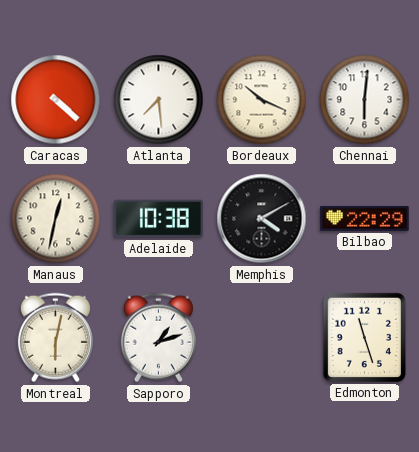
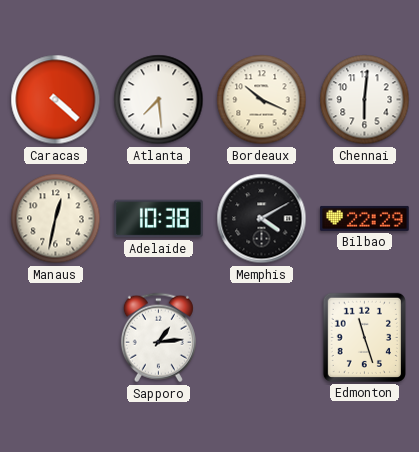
Montreal: 6:02 -> none (55, 338)
Sapporo: 1:12 -> 1:14 (158, 338)
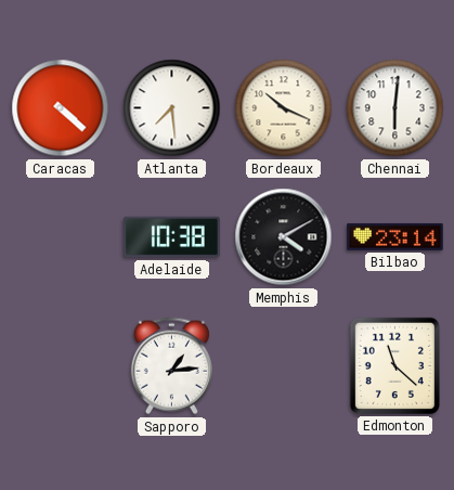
Manaus: 12:32 -> none (56, 219)
Bilbao: 22:29 -> 23:14 (395, 236)
Edmonton: 11:27 -> 11:22 (394, 365)
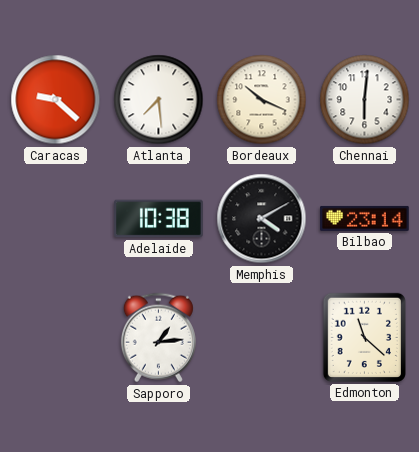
Caracas: 4:22 -> 9:22 (56, 100)
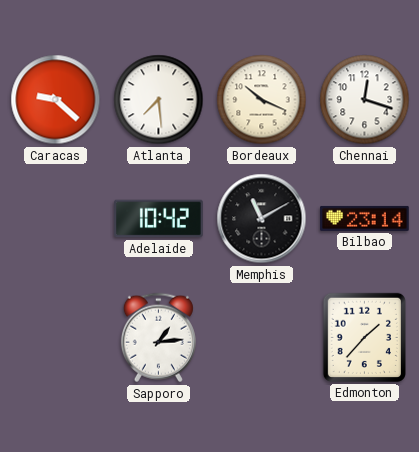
Chennai: 6:01 -> 12:18 (365, 100)
Adelaide: 10:38 -> 10:42 (159, 219)
Memphis: 4:10 -> 11:10 (262, 219)
Edmonton: 11:22 -> 1:37 (364, 337)
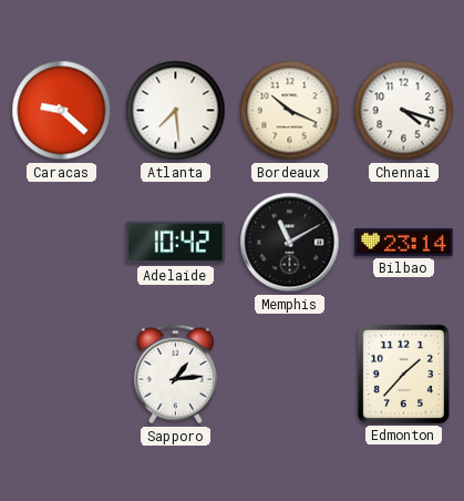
Chennai: 12:18 -> 4:18 (404, 111)
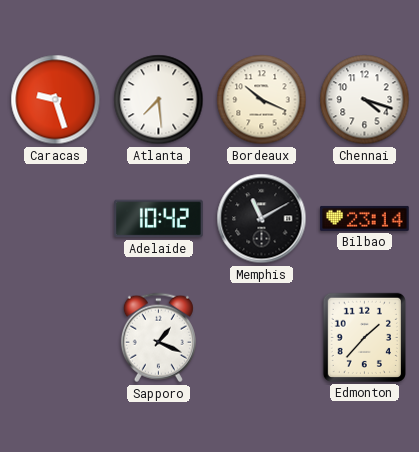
Caracas: 9:22 -> 9:27 (56, 100)
Sapporo: 1:14 -> 1:19 (158, 338)
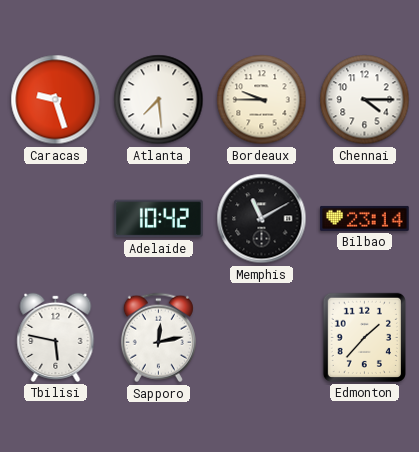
Bordeaux: 10:19 -> 9:45 (262, 100)
Chennai: 4:18 -> 4:15 (365, 100)
Tbilisi: none -> 5:47 (56, 337)
Sapporo: 1:19 -> 12:13 (158, 338)
